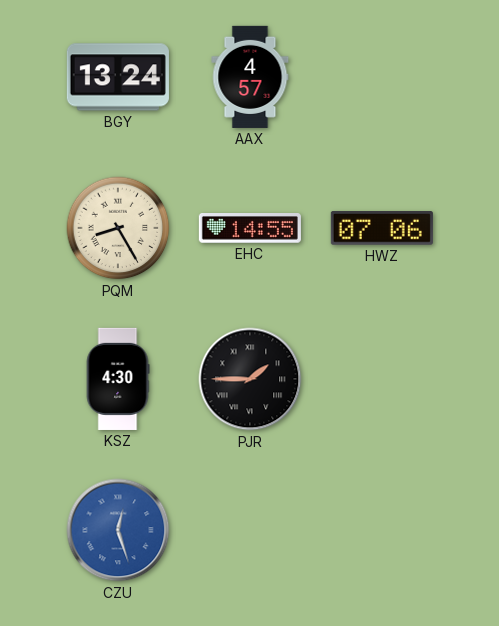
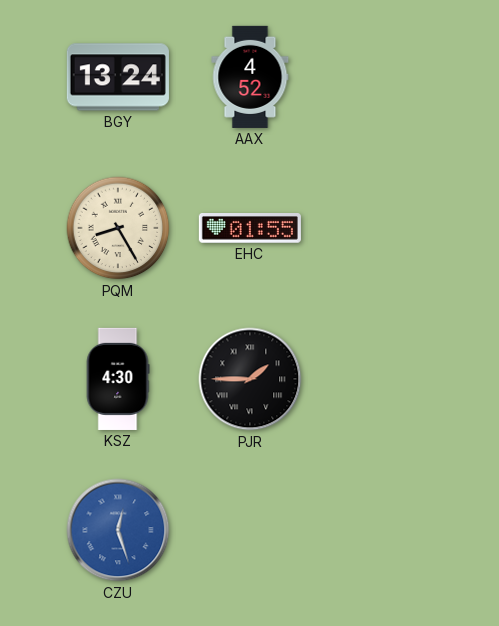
AAX: 4:57 -> 4:52 (250, 77)
EHC: 14:55 -> 01:55 (250, 228)
HWZ: 07:06 -> none (382, 229)
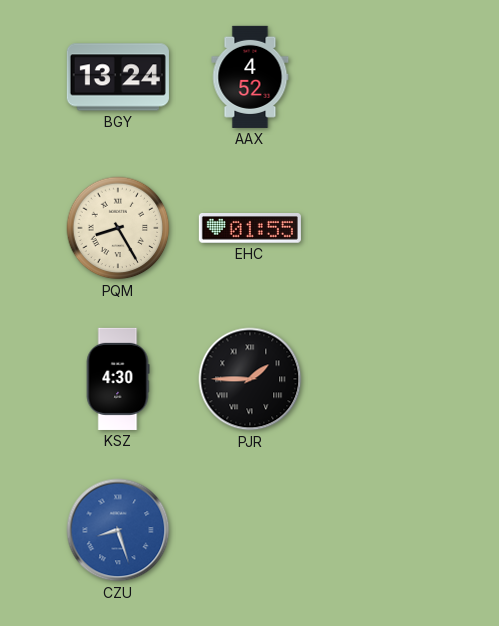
CZU: 12:27 -> 8:27 (118, 530)
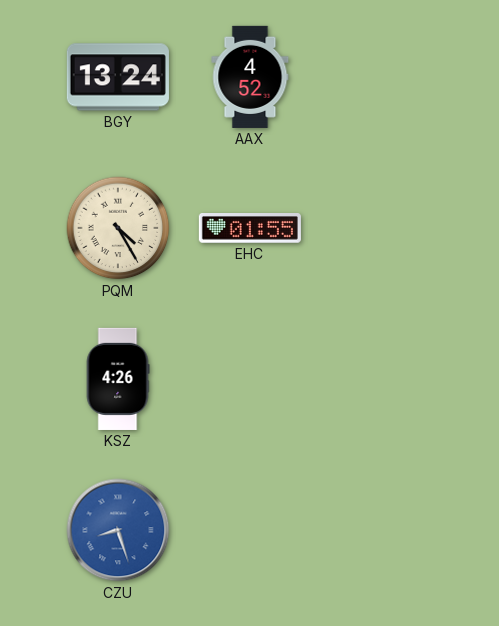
PQM: 8:25 -> 4:25 (118, 228)
KSZ: 4:30 -> 4:26 (118, 379)
PJR: 1:45 -> none (250, 379)
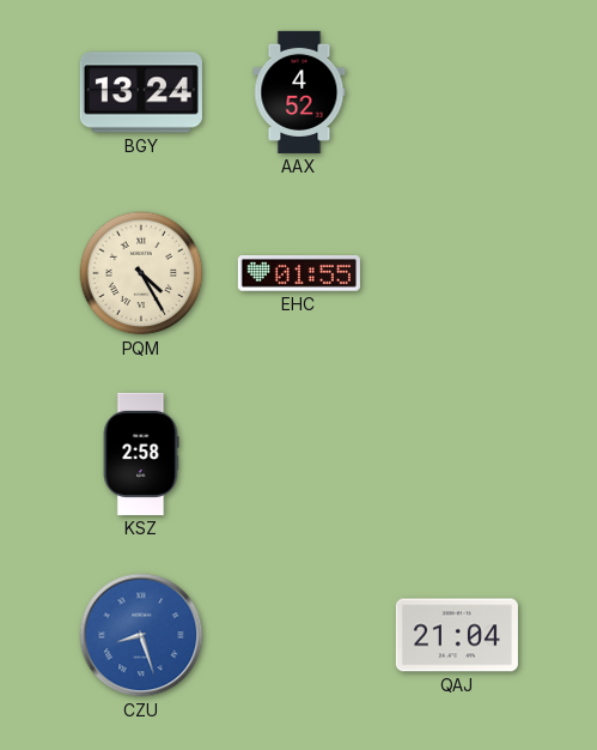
KSZ: 4:26 -> 2:58 (141, 454)
QAJ: none -> 21:04 (457, 635)
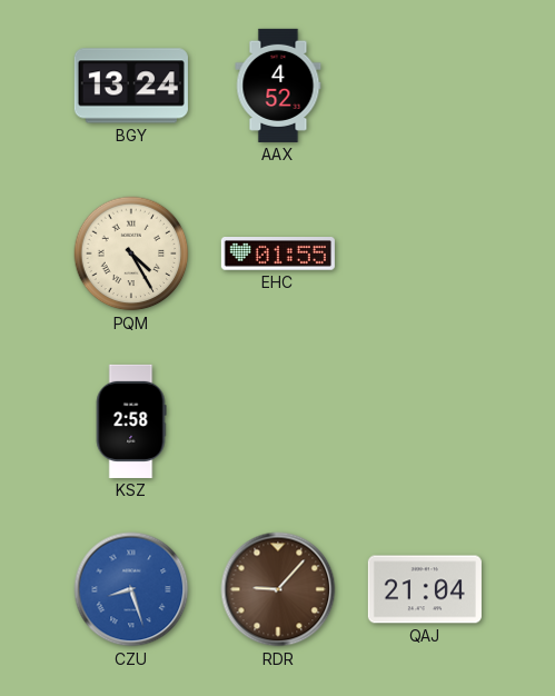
RDR: none -> 9:07 (278, 589)
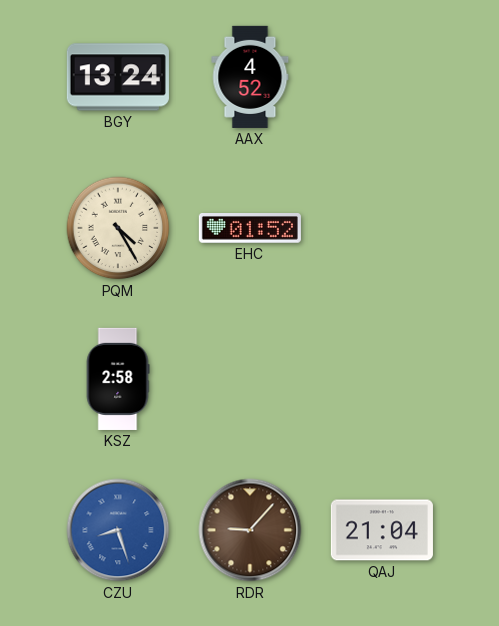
EHC: 01:55 -> 01:52 (250, 228)
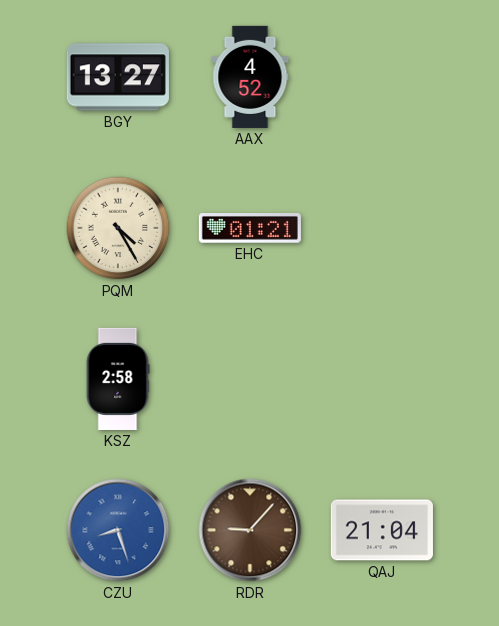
BGY: 13:24 -> 13:27 (118, 77)
EHC: 01:52 -> 01:21 (250, 228)
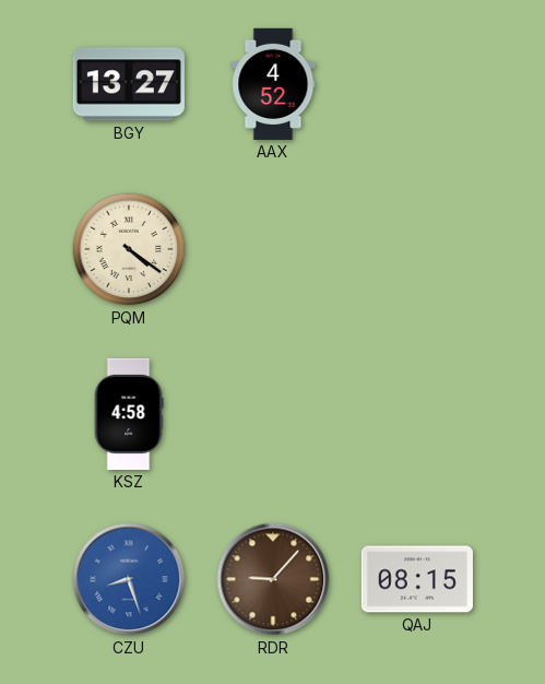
PQM: 4:25 -> 4:21 (129, 249)
EHC: 01:21 -> none (250, 228)
KSZ: 2:58 -> 4:58 (129, 414)
QAJ: 21:04 -> 08:15 (417, 579)
